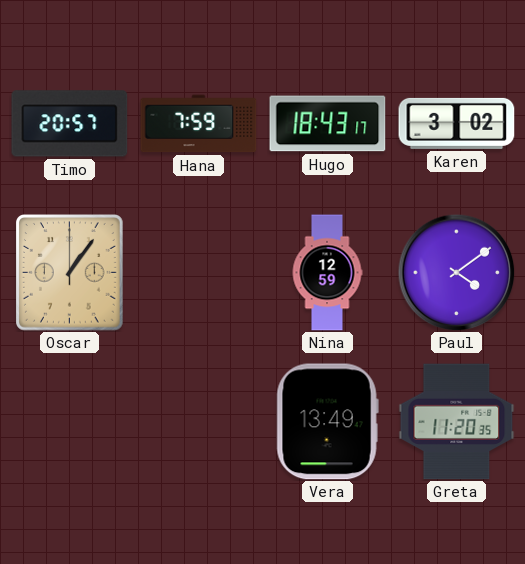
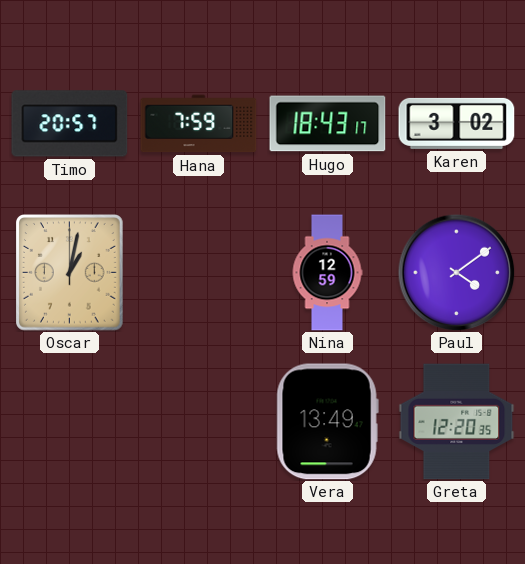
Oscar: 1:06 -> 1:02 (70, 273)
Greta: 11:20 -> 12:20 (457, 422)
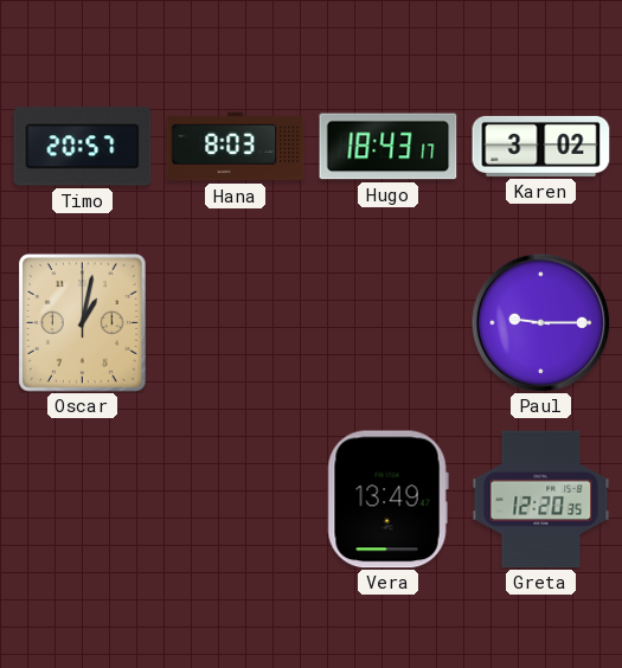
Hana: 7:59 -> 8:03 (236, 147)
Nina: 12:59 -> none (327, 273)
Paul: 4:09 -> 9:15 (540, 322)
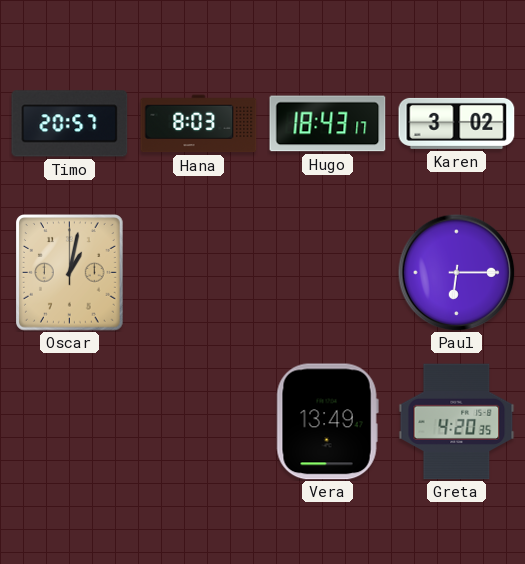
Paul: 9:15 -> 6:15 (456, 272)
Greta: 12:20 -> 4:20 (457, 422)
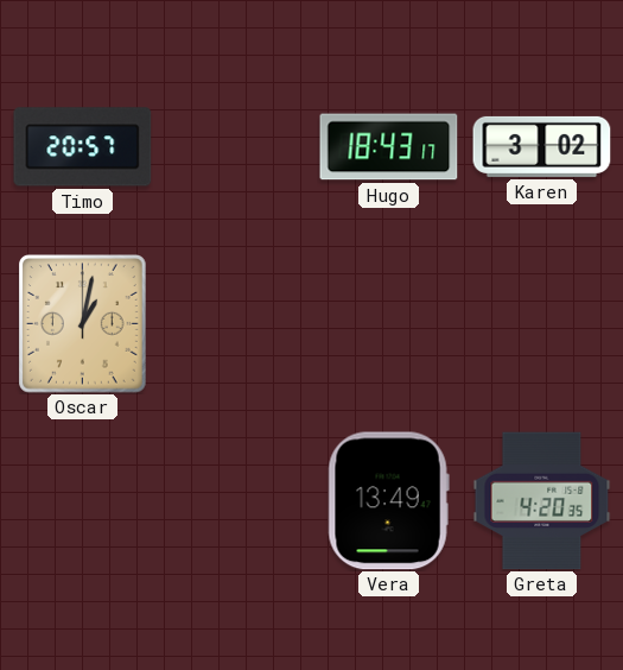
Hana: 8:03 -> none (199, 124)
Paul: 6:15 -> none (456, 272)
